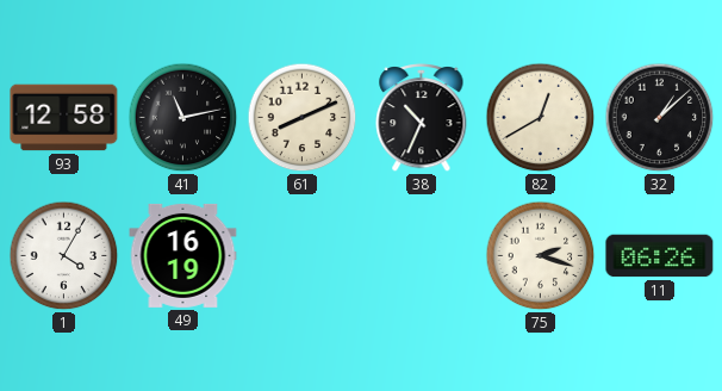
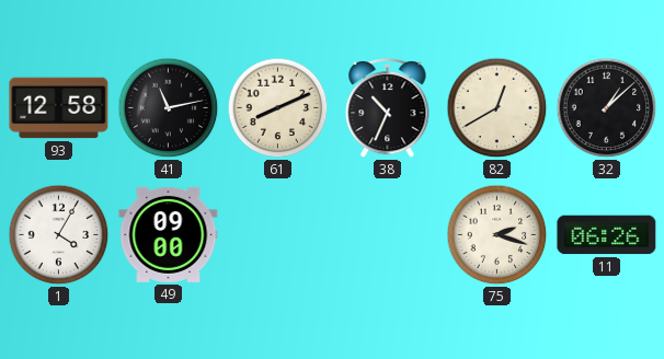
49: 16:19 -> 09:00 (169, 234)
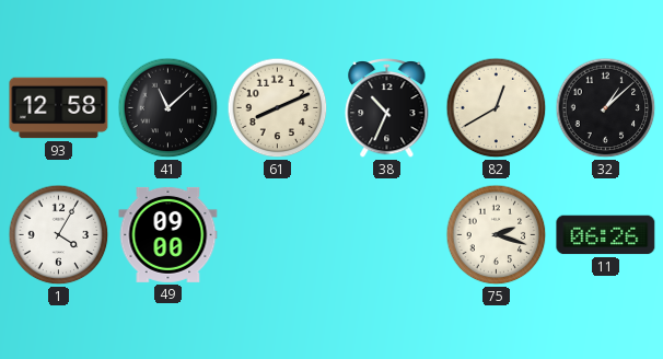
41: 11:13 -> 11:08 (168, 108)
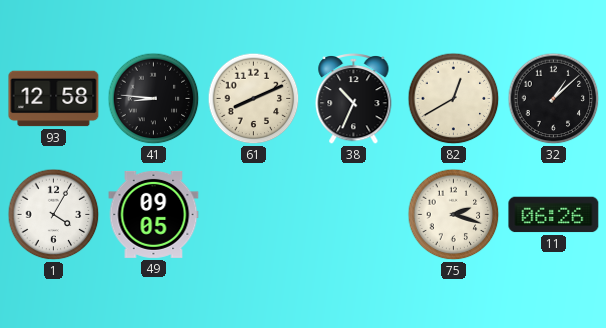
41: 11:08 -> 8:46 (154, 99)
49: 09:00 -> 09:05 (154, 214)
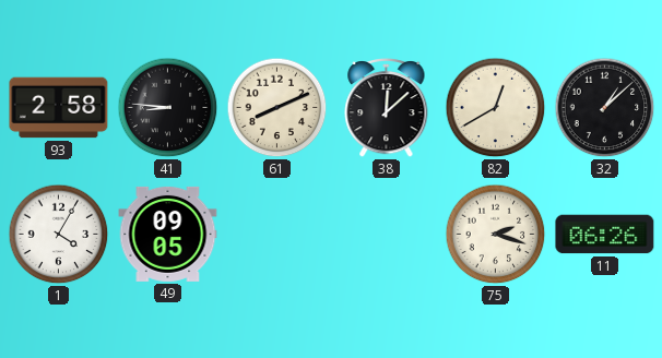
93: 12:58 -> 2:58 (59, 108)
38: 10:34 -> 12:08 (387, 107)
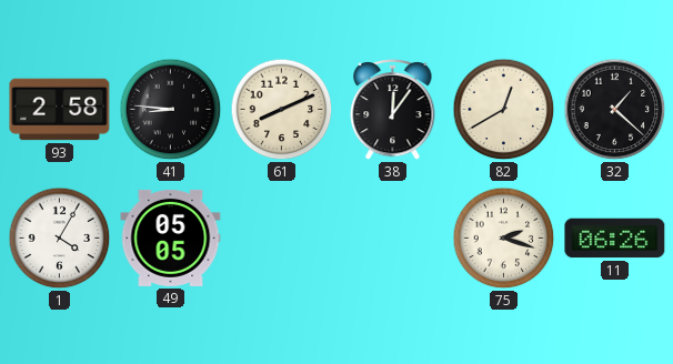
38: 12:08 -> 12:06 (393, 109)
32: 1:08 -> 1:22 (615, 110)
49: 09:05 -> 05:05 (171, 237)
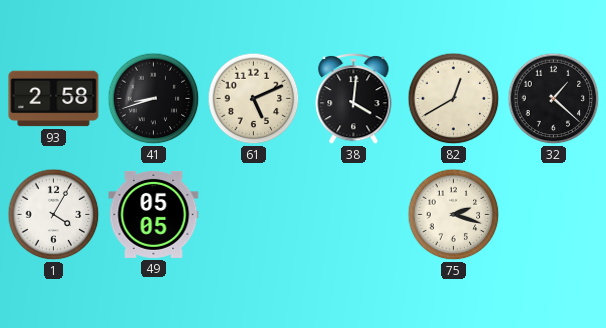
41: 8:46 -> 8:42 (154, 99)
61: 8:11 -> 5:11 (254, 99)
38: 12:06 -> 4:01 (354, 98)
11: 06:26 -> none (615, 239)
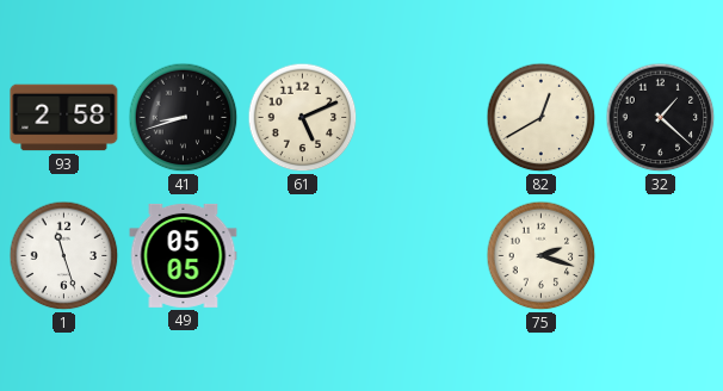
38: 4:01 -> none (354, 98)
1: 4:05 -> 11:27 (64, 256)
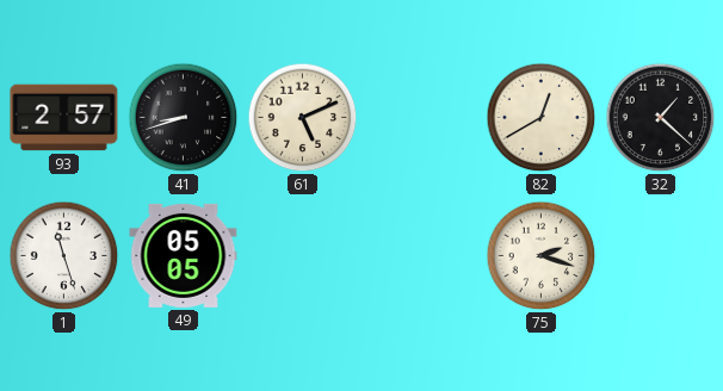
93: 2:58 -> 2:57 (64, 118)
